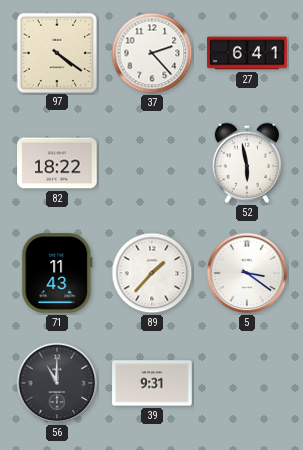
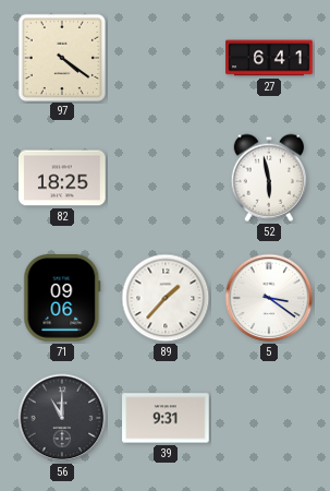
37: 2:23 -> none (152, 53)
82: 18:22 -> 18:25 (62, 178)
71: 11:43 -> 09:06 (62, 298)
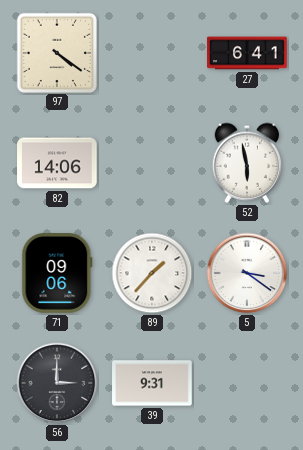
82: 18:25 -> 14:06 (57, 163)
56: 11:00 -> 3:00 (57, 383)
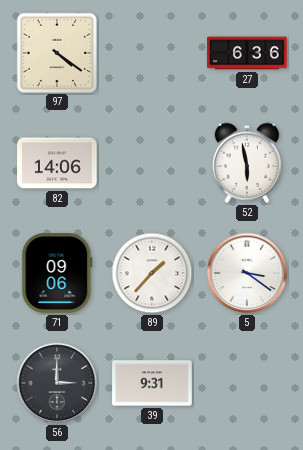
27: 6:41 -> 6:36 (247, 53)
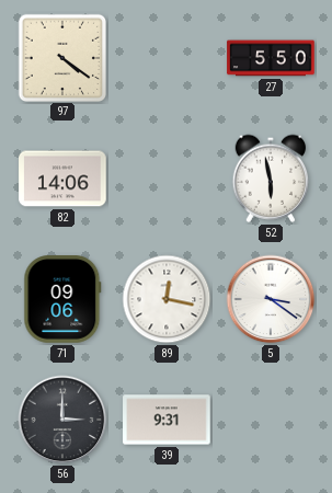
27: 6:36 -> 5:50 (271, 58)
89: 1:37 -> 12:17 (167, 299)
